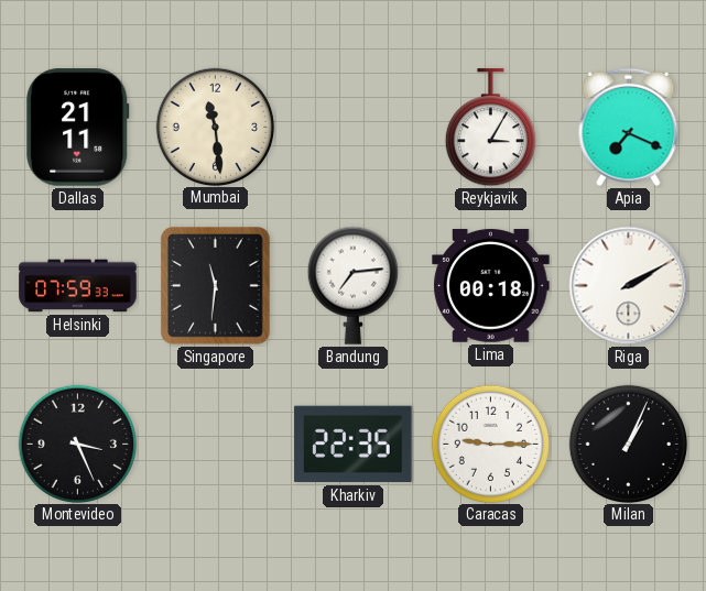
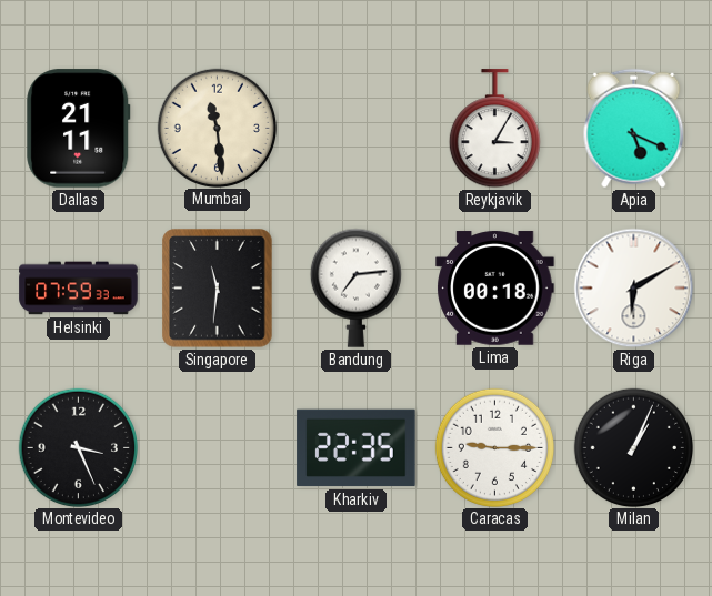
Apia: 7:19 -> 5:19 (634, 129)
Riga: 2:10 -> 6:10 (634, 289)
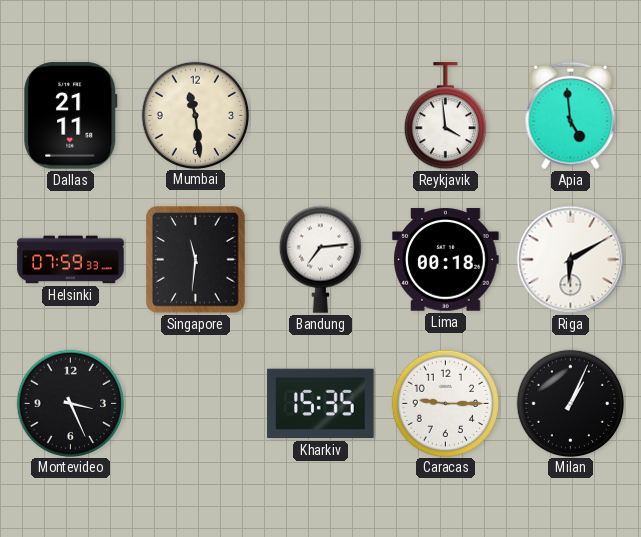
Reykjavik: 3:05 -> 3:59 (445, 116)
Apia: 5:19 -> 4:59 (571, 116)
Kharkiv: 22:35 -> 15:35 (321, 404)
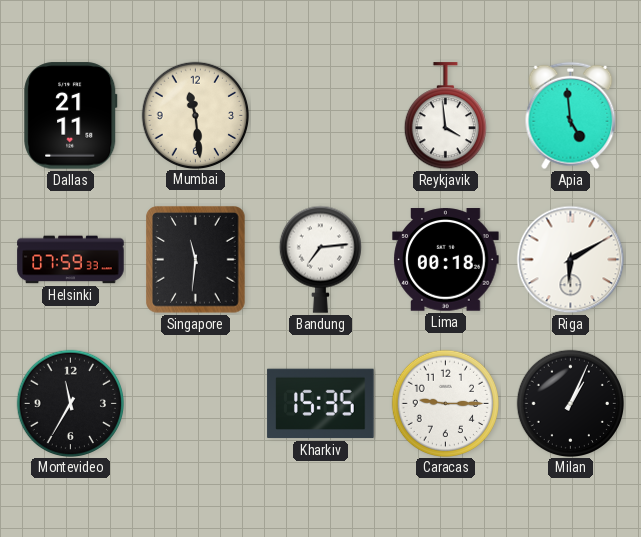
Montevideo: 3:26 -> 11:35 (70, 403)
